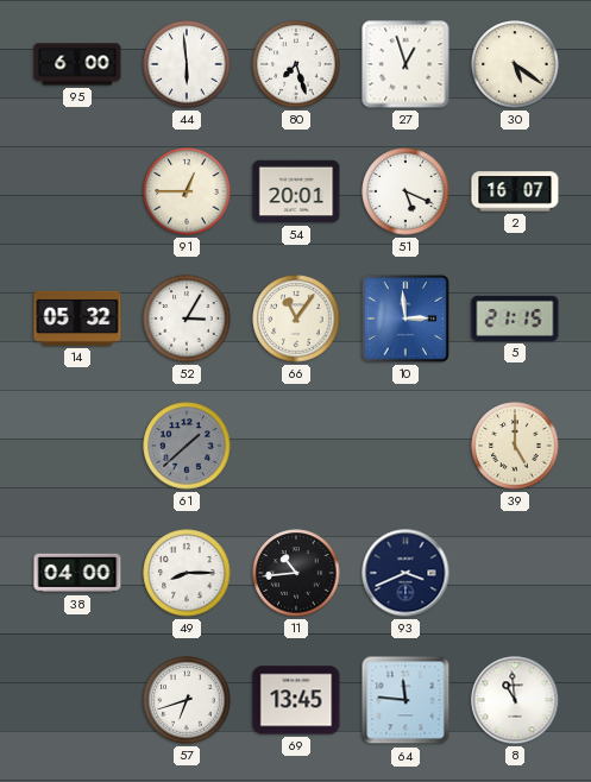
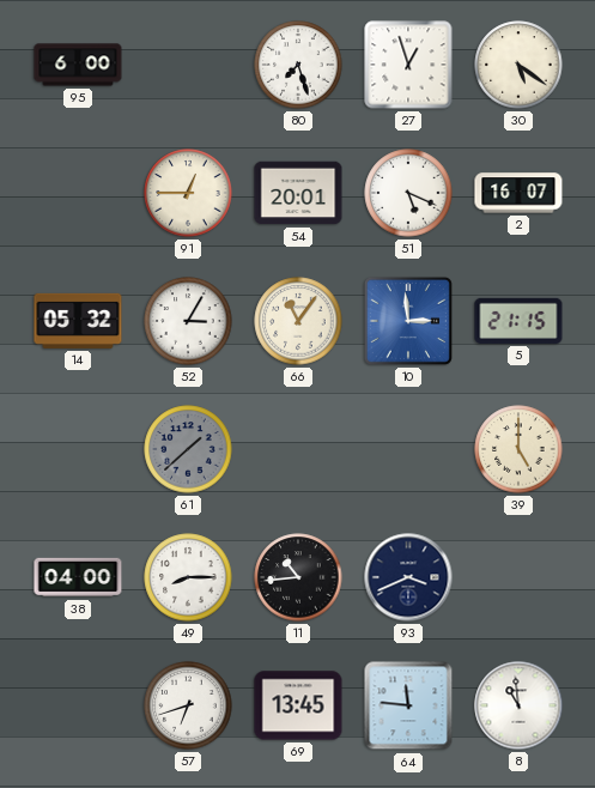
44: 5:59 -> none (187, 64)
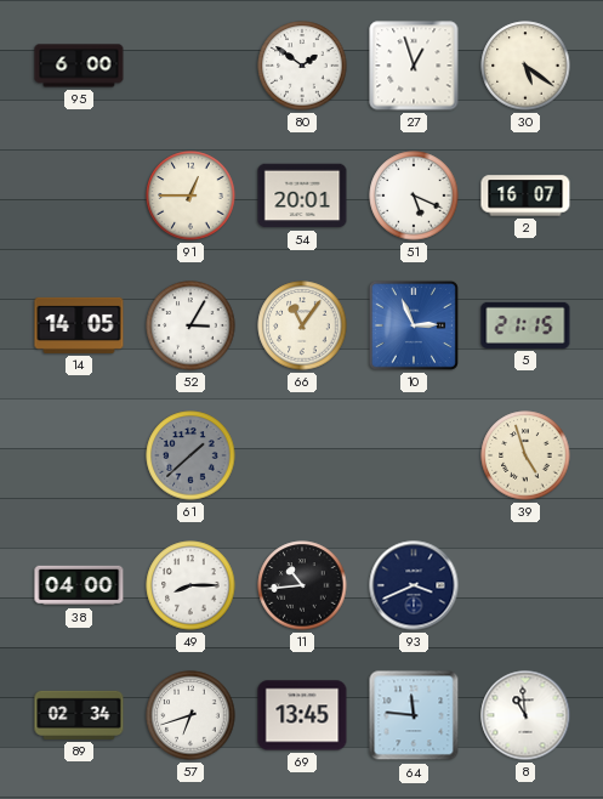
80: 7:27 -> 1:51 (302, 66)
14: 05:32 -> 14:05 (79, 325)
10: 2:59 -> 2:56 (414, 325)
39: 5:00 -> 4:57 (525, 455)
89: none -> 02:34 (79, 715)
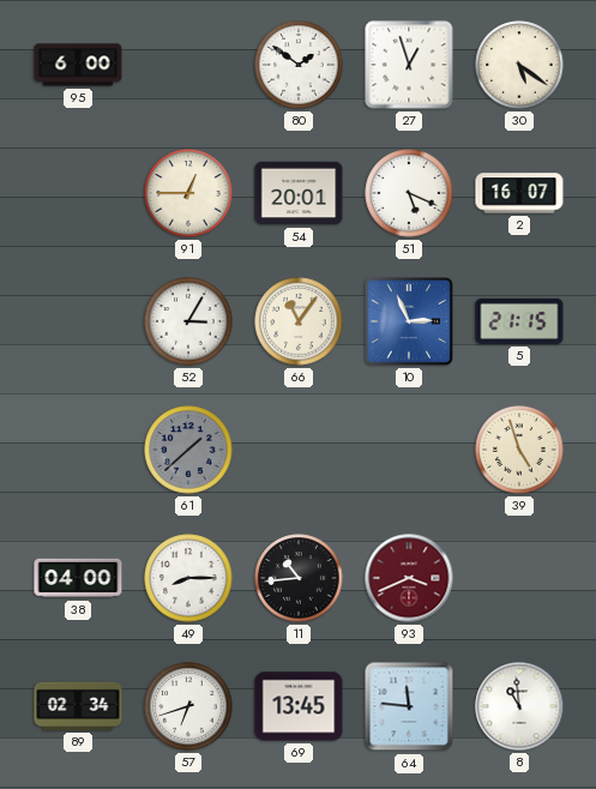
14: 14:05 -> none (79, 325)
93 dial: navy -> burgundy (409, 578)
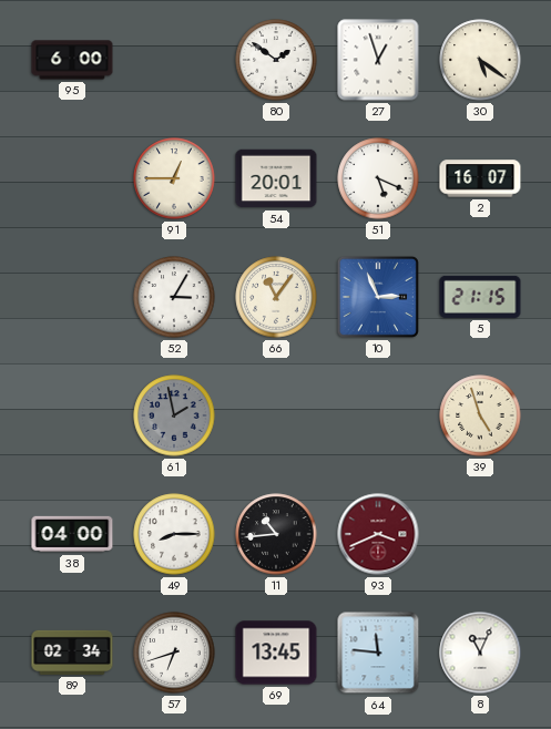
61: 1:38 -> 1:58 (174, 415)
8: 10:59 -> 11:04 (480, 653)
